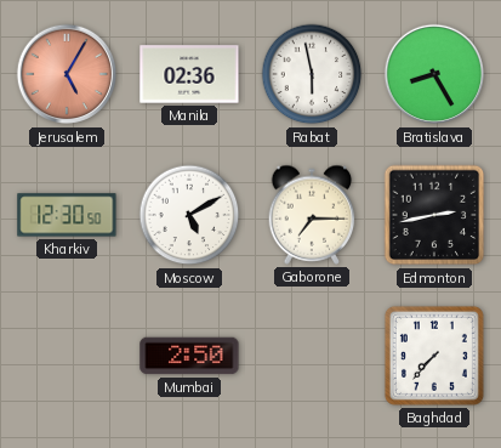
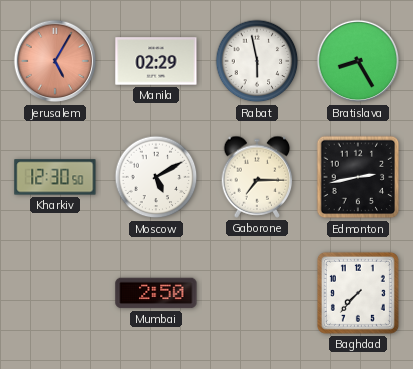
Manila: 02:36 -> 02:29 (156, 61)
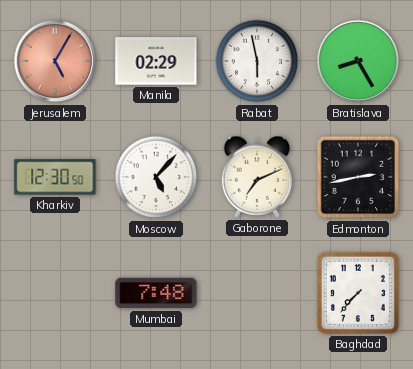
Moscow: 5:10 -> 5:07 (156, 177)
Gaborone: 7:15 -> 7:11 (257, 177)
Mumbai: 2:50 -> 7:48 (156, 293)
